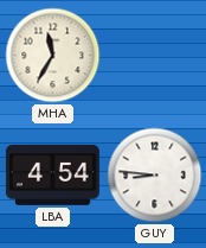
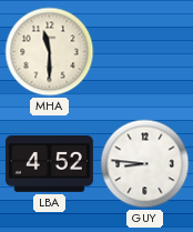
MHA: 11:35 -> 11:30 (50, 52)
LBA: 4:54 -> 4:52 (49, 163)
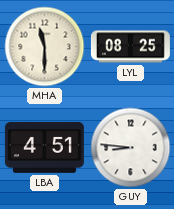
LYL: none -> 08:25 (130, 47)
LBA: 4:52 -> 4:51 (44, 147)
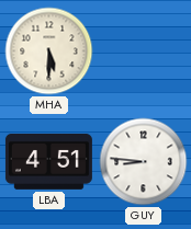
MHA: 11:30 -> 5:30 (49, 51)
LYL: 08:25 -> none (130, 47)
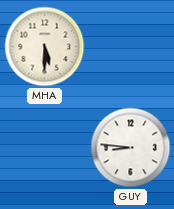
LBA: 4:51 -> none (48, 161)
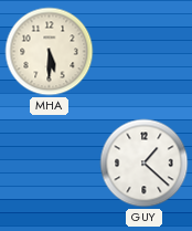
GUY: 8:46 -> 1:22 (145, 164)
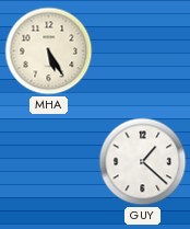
MHA: 5:30 -> 5:25 (49, 51)
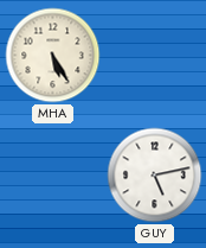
GUY: 1:22 -> 5:13 (155, 176)
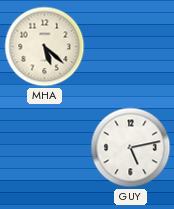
MHA: 5:25 -> 5:22 (45, 47)
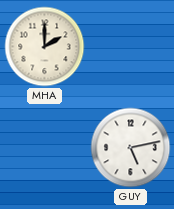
MHA: 5:22 -> 2:00 (45, 47)
